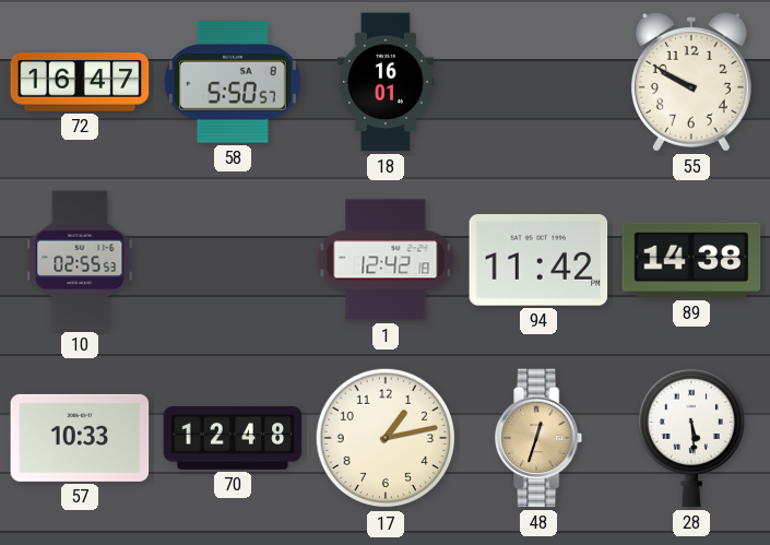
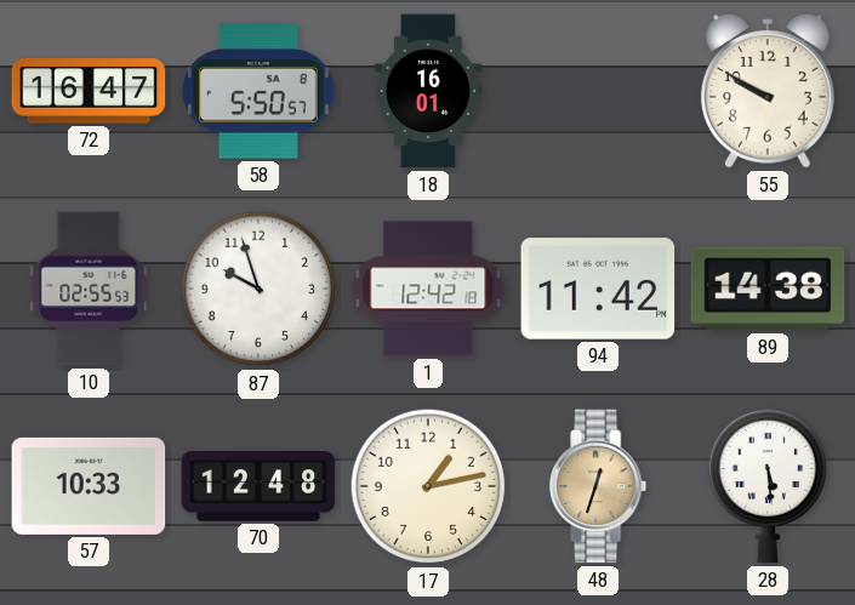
87: none -> 9:57 (258, 289)
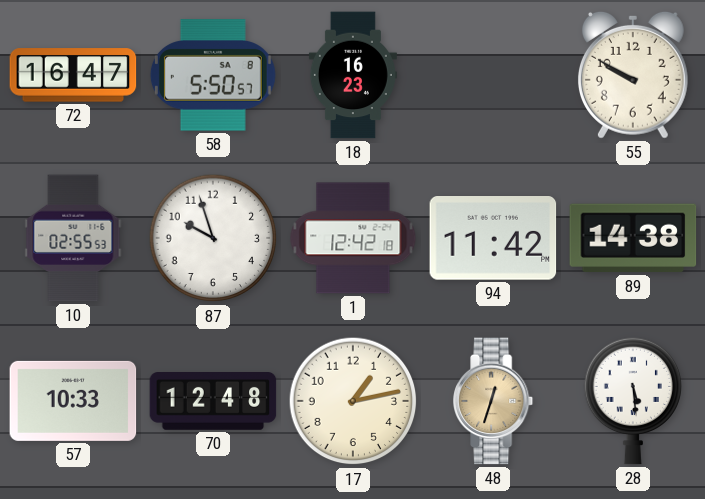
18: 16:01 -> 16:23 (353, 75)
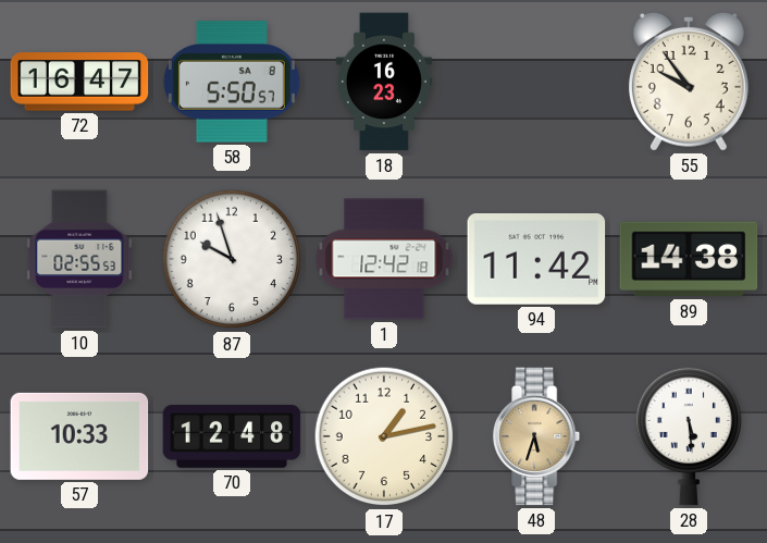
55: 9:50 -> 9:54 (689, 82)
48: 12:33 -> 5:33 (537, 436)
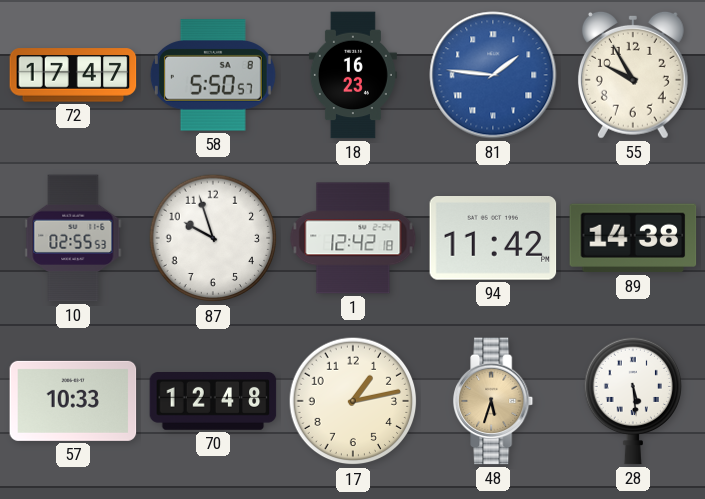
72: 16:47 -> 17:47 (73, 75)
81: none -> 1:46 (493, 75)
55: 9:54 -> 9:55 (633, 75)
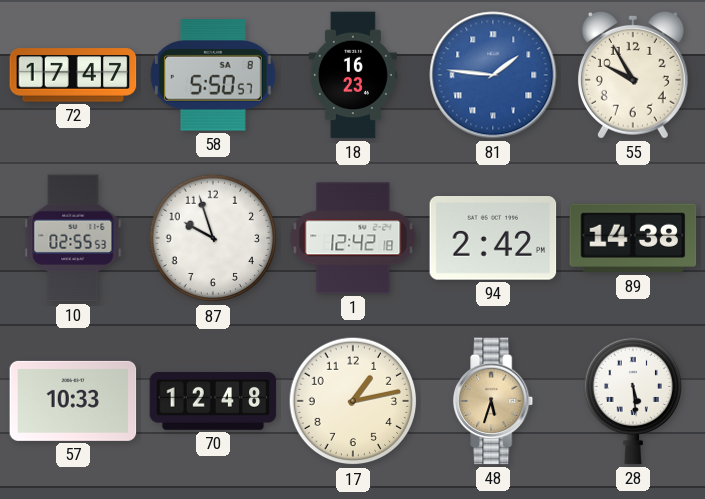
94: 11:42 -> 2:42 (493, 239)
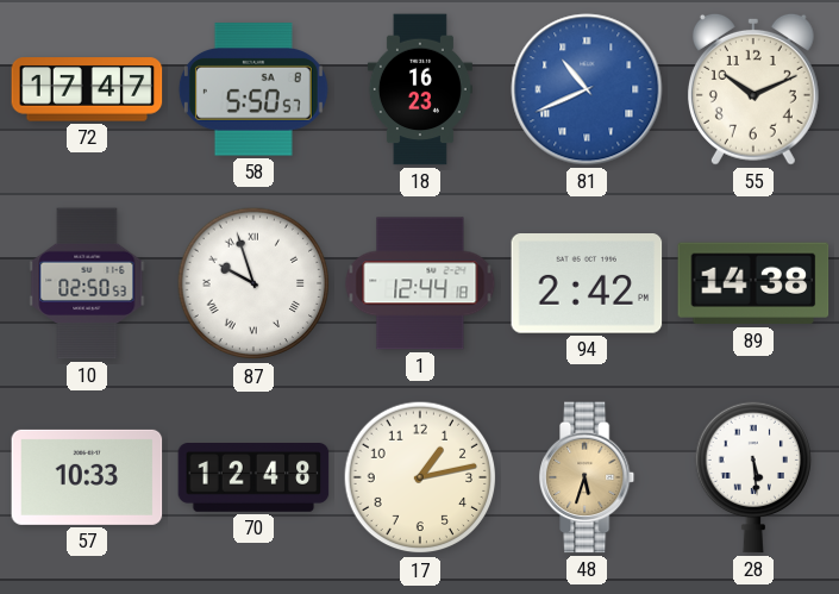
81: 1:46 -> 10:41 (587, 89)
55: 9:55 -> 10:11 (753, 89)
10: 02:55 -> 02:50 (87, 283)
87 numerals: Arabic -> Roman (253, 283)
1: 12:42 -> 12:44 (420, 283)
